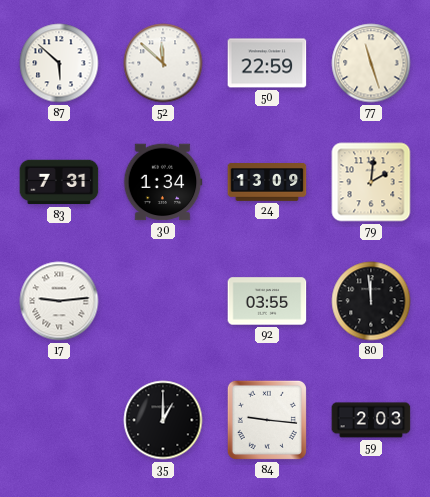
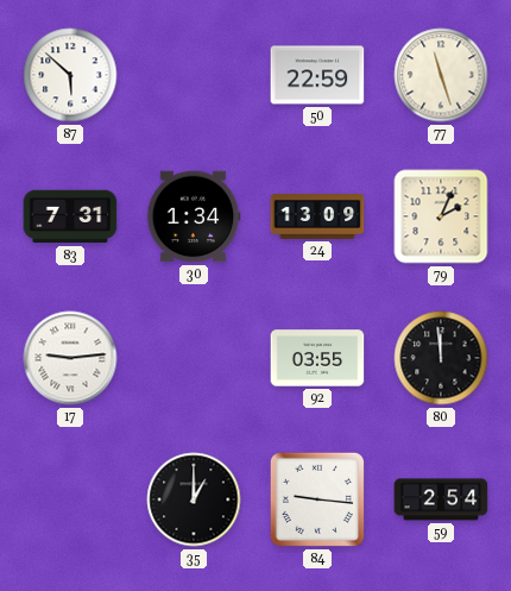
52: 11:52 -> none (163, 63)
79: 2:01 -> 2:04 (441, 216)
59: 2:03 -> 2:54 (441, 499)
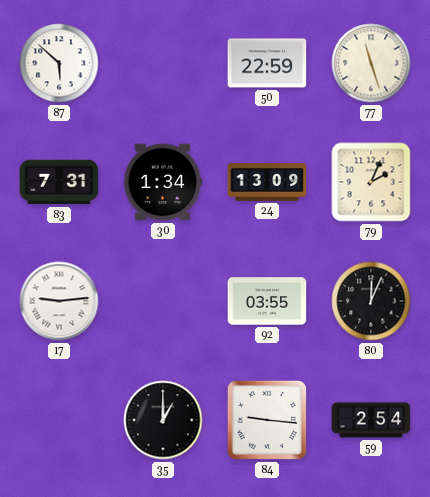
80: 11:59 -> 12:04 (371, 301)
